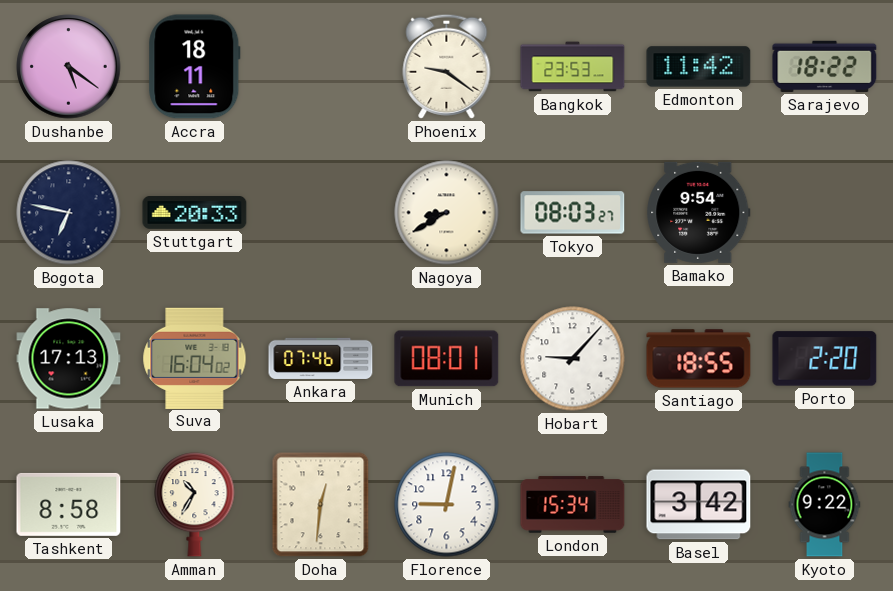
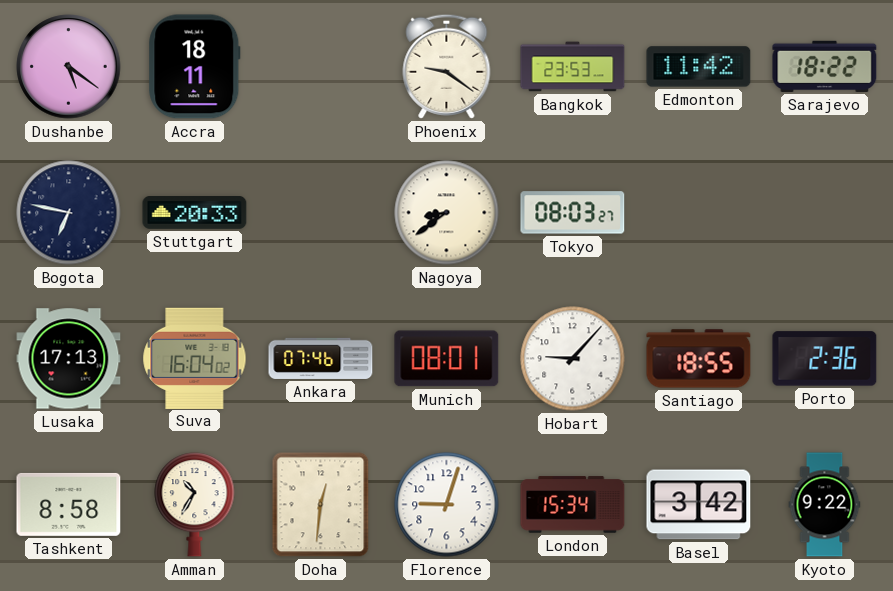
Nagoya: 8:40 -> 8:39 (447, 213)
Bamako: 9:54 -> none (699, 212)
Porto: 2:20 -> 2:36 (825, 359)
Florence: 9:02 -> 9:03 (447, 505)
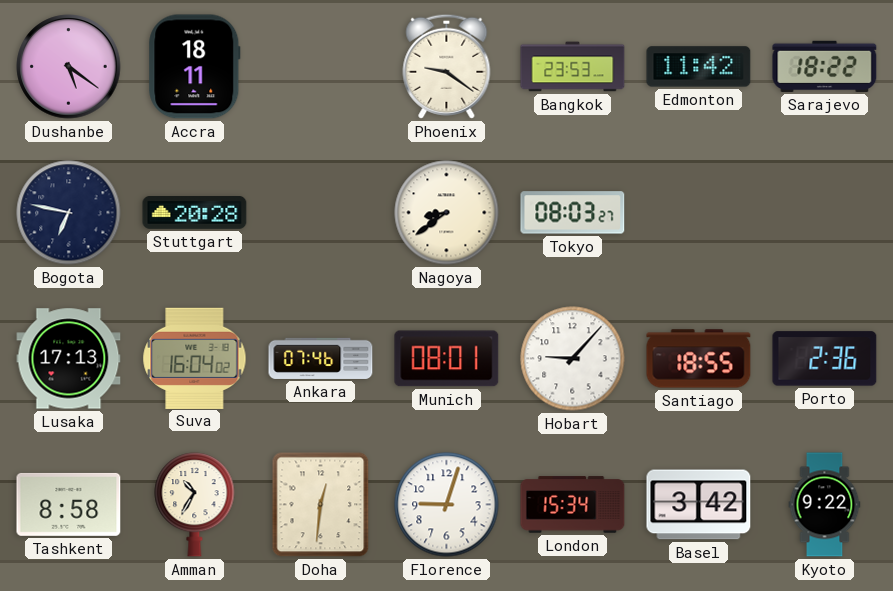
Stuttgart: 20:33 -> 20:28 (195, 213)
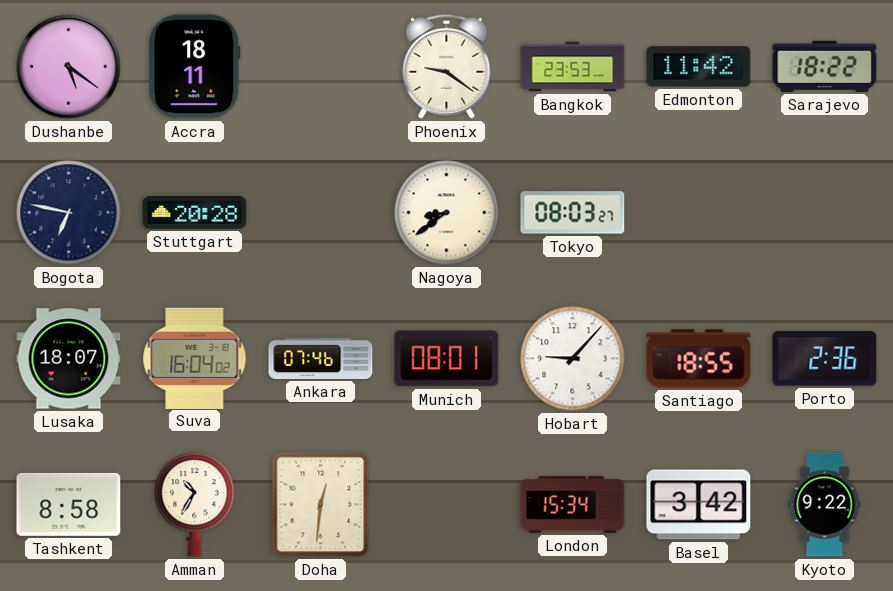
Lusaka: 17:13 -> 18:07 (69, 359)
Florence: 9:03 -> none (447, 505)
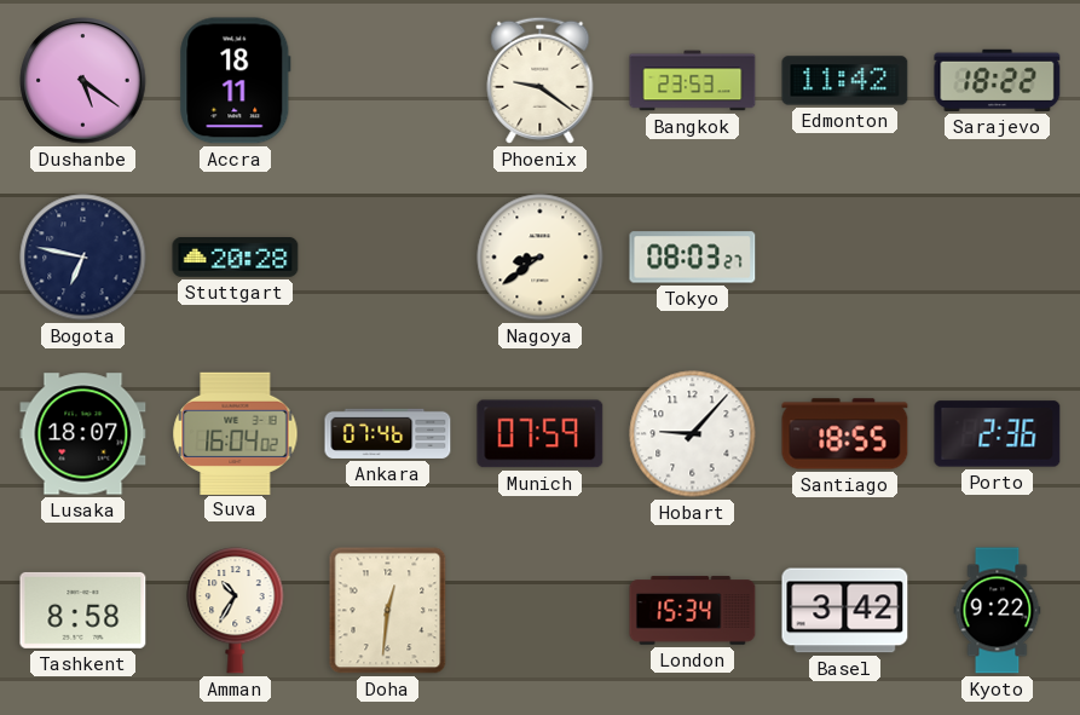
Munich: 08:01 -> 07:59 (541, 434)
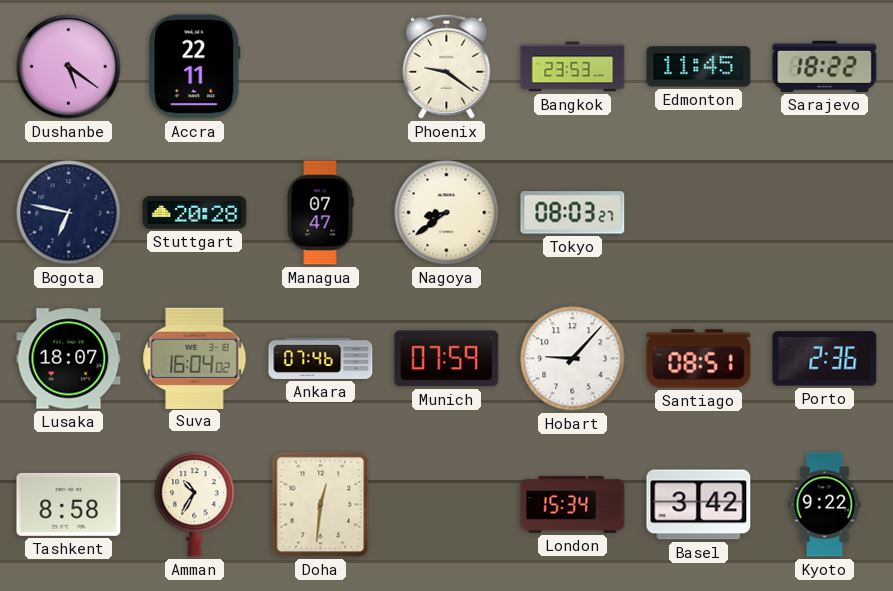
Accra: 18:11 -> 22:11 (195, 67)
Edmonton: 11:42 -> 11:45 (699, 67)
Managua: none -> 07:47 (320, 213)
Santiago: 18:55 -> 08:51 (699, 359)
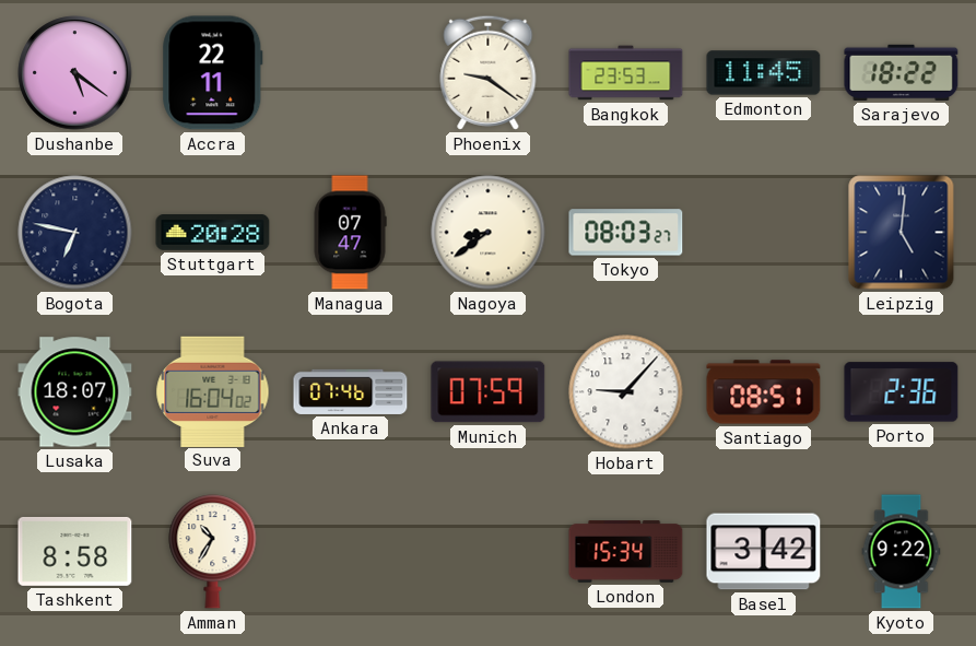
Leipzig: none -> 5:01 (902, 233)
Doha: 12:31 -> none (321, 505)
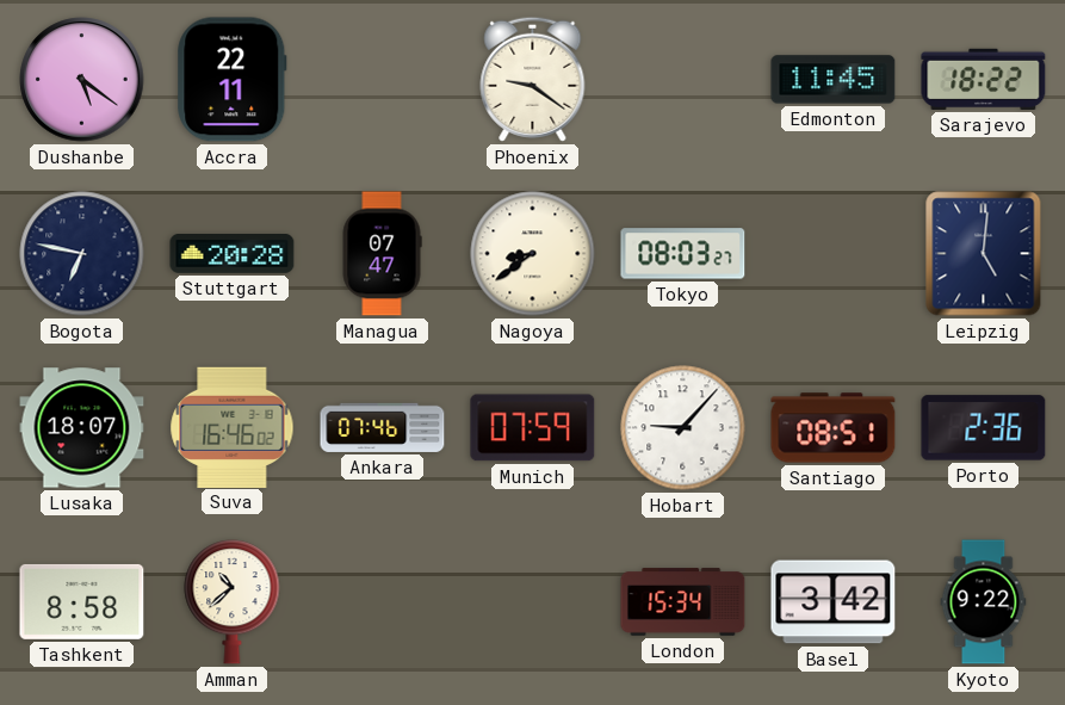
Bangkok: 23:53 -> none (626, 73)
Suva: 16:04 -> 16:46 (233, 427)
Amman: 10:35 -> 10:38 (233, 602)
